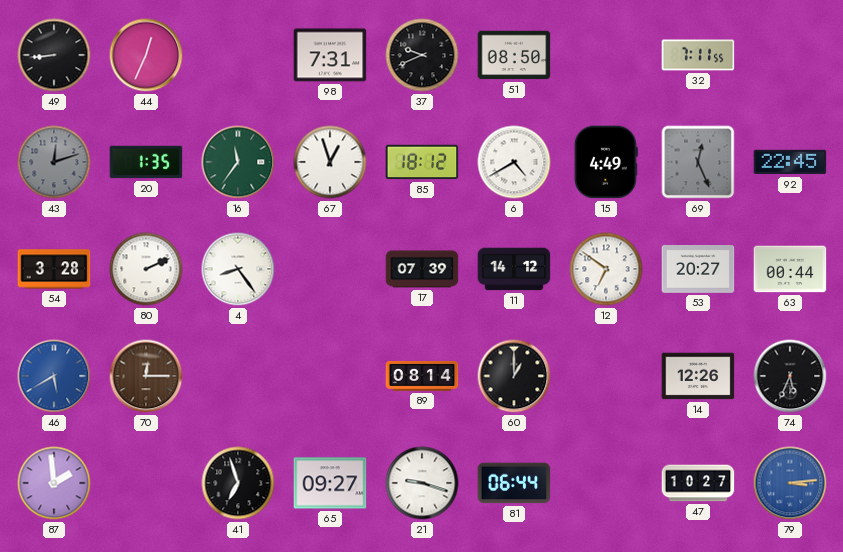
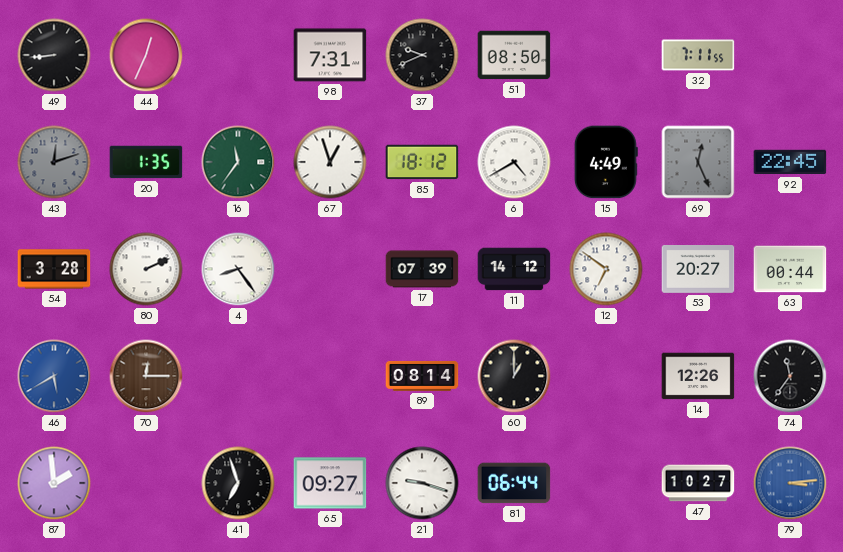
74: 5:34 -> 11:36 (790, 376)
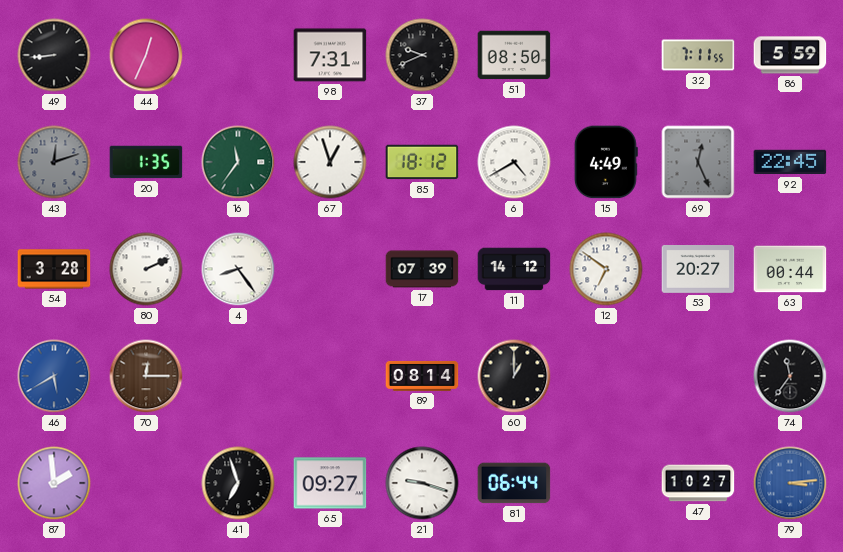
86: none -> 5:59 (790, 55)
14: 12:26 -> none (698, 376)
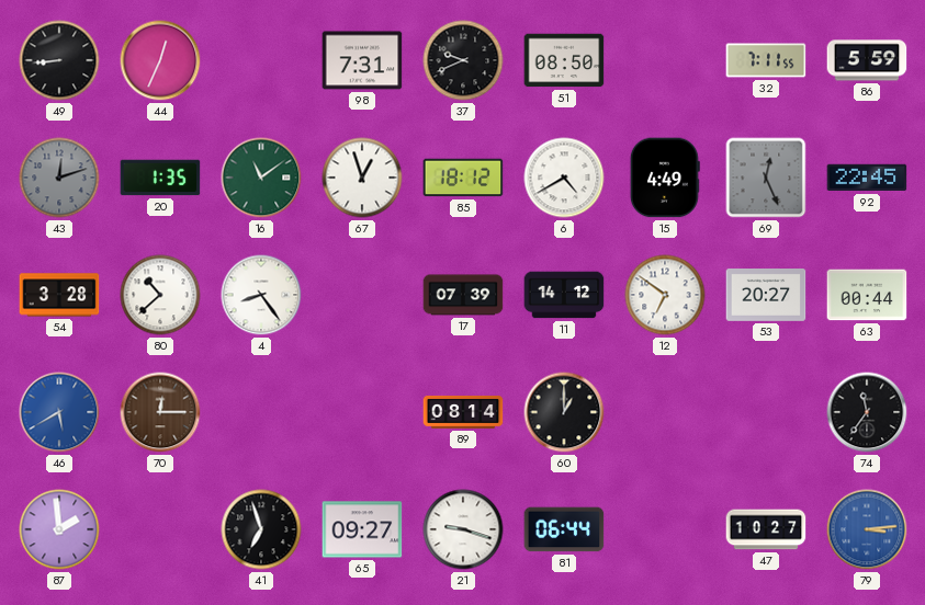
16: 11:36 -> 11:09 (261, 178)
80: 2:11 -> 10:38 (160, 295)
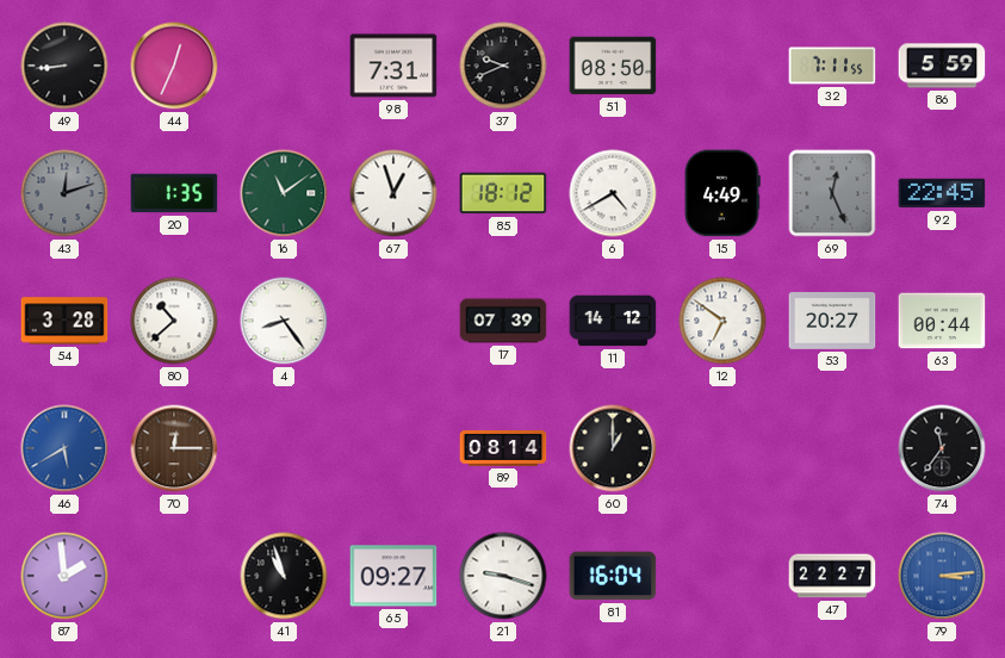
41: 6:57 -> 10:57 (284, 576)
81: 06:44 -> 16:04 (613, 576)
47: 10:27 -> 22:27 (832, 576)
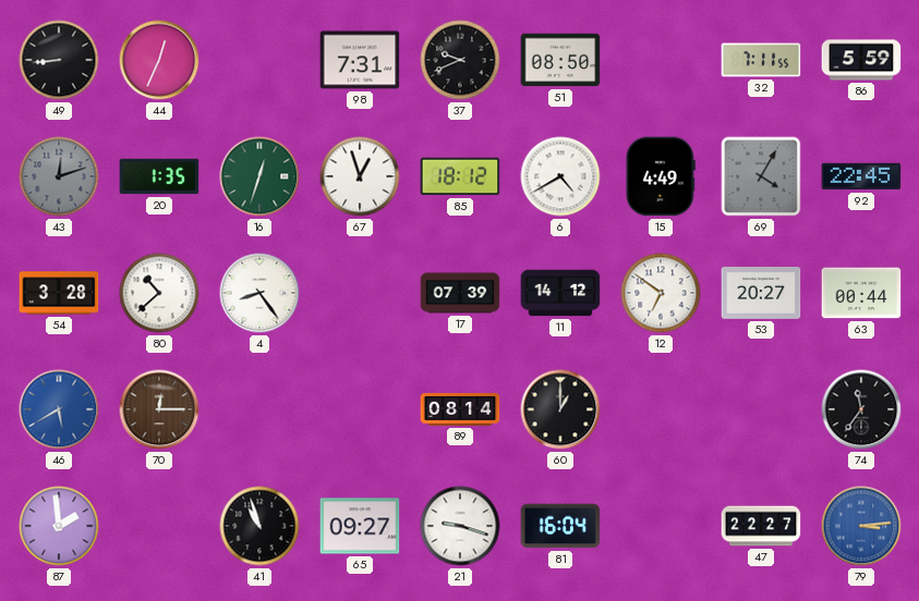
16: 11:09 -> 12:33 (259, 176)
69: 12:26 -> 4:05 (761, 176)
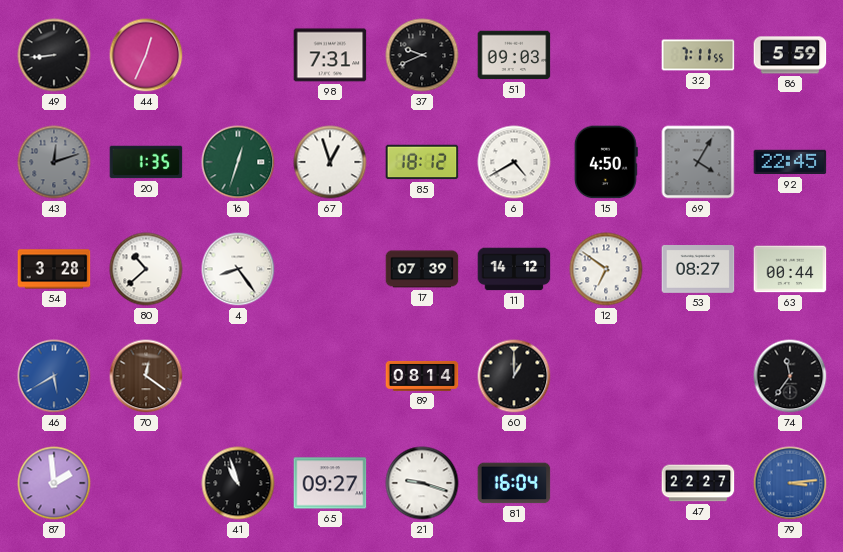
51: 08:50 -> 09:03 (514, 55)
15: 4:49 -> 4:50 (606, 162)
53: 20:27 -> 08:27 (698, 270)
70: 12:15 -> 12:21 (146, 376)
